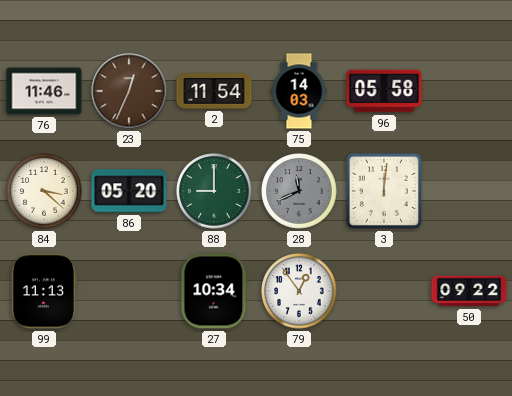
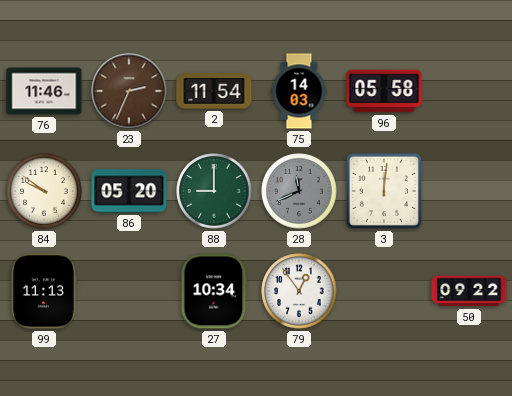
23: 12:34 -> 2:34 (129, 91)
84: 3:22 -> 9:51 (44, 191)
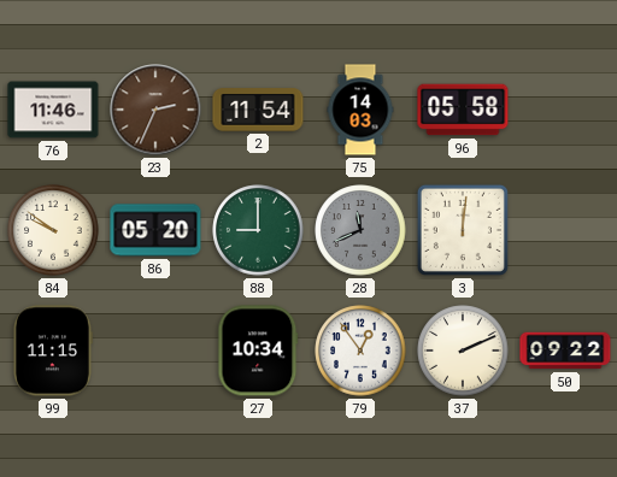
99: 11:13 -> 11:15 (52, 351)
37: none -> 2:11 (463, 351)
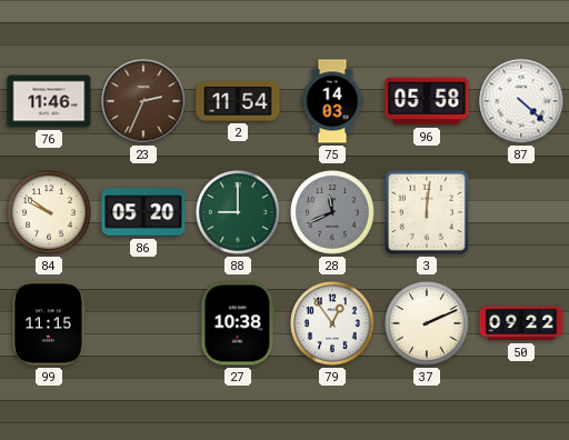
87: none -> 4:22 (521, 101)
27: 10:34 -> 10:38 (238, 323)
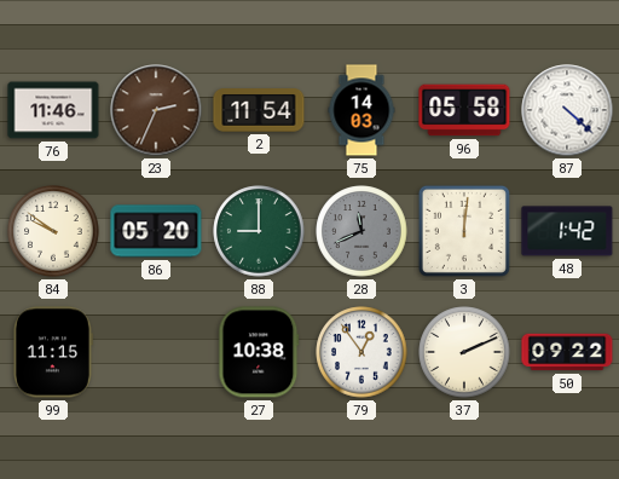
48: none -> 1:42 (567, 231)
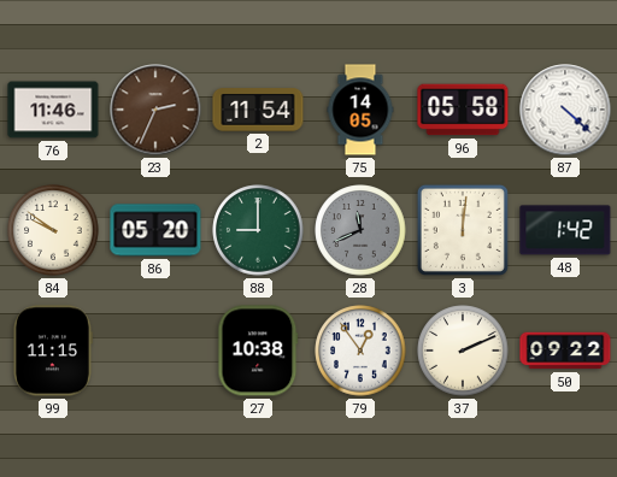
75: 14:03 -> 14:05 (360, 110)
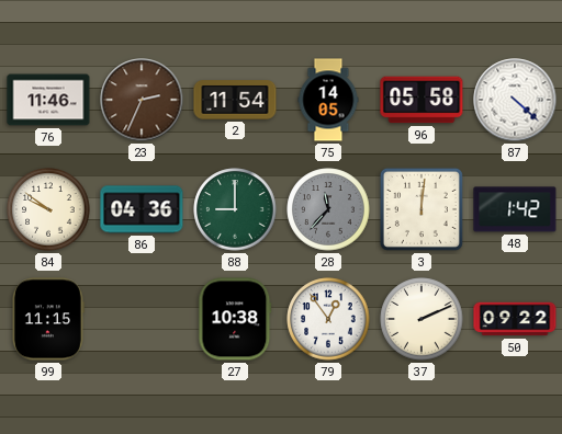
86: 05:20 -> 04:36 (142, 209)
28: 11:41 -> 11:37 (328, 209)
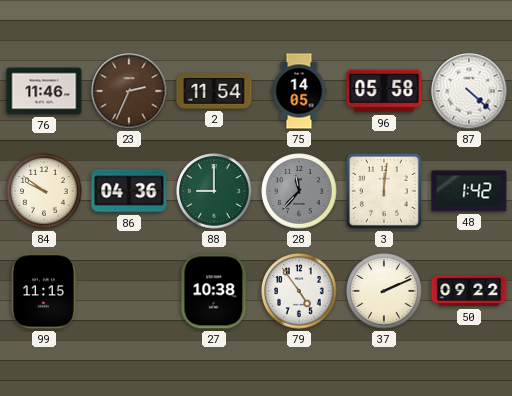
79: 12:54 -> 4:54 (299, 291)
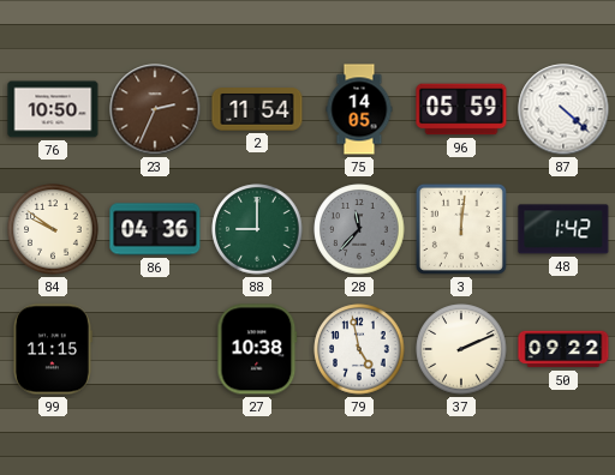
76: 11:46 -> 10:50 (53, 109)
96: 05:58 -> 05:59 (461, 109)
79: 4:54 -> 4:58 (359, 349)
